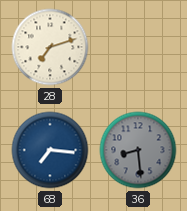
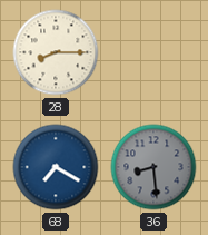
28: 7:12 -> 8:15 (56, 52)
68: 7:16 -> 7:20 (56, 167)
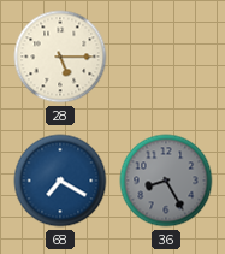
28: 8:15 -> 5:15 (60, 57)
36: 8:29 -> 8:25 (166, 181)
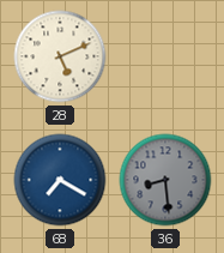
28: 5:15 -> 5:11 (60, 56)
36: 8:25 -> 8:29 (165, 180)
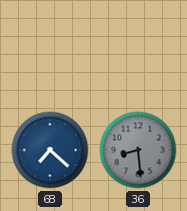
28: 5:11 -> none (60, 56)
68: 7:20 -> 7:22 (50, 150)
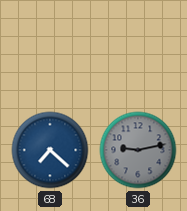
36: 8:29 -> 9:13 (138, 150)
